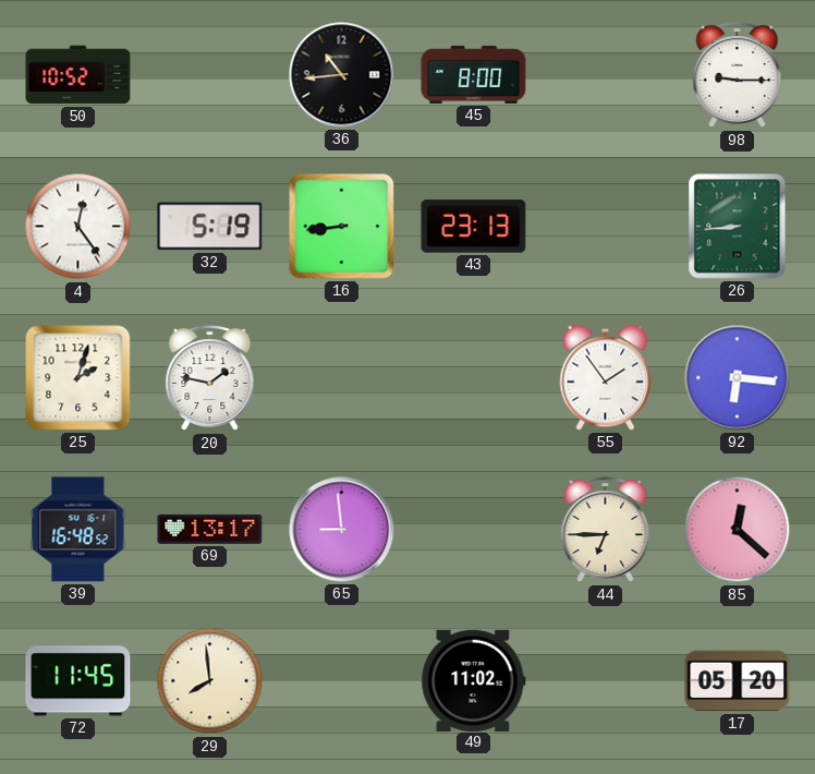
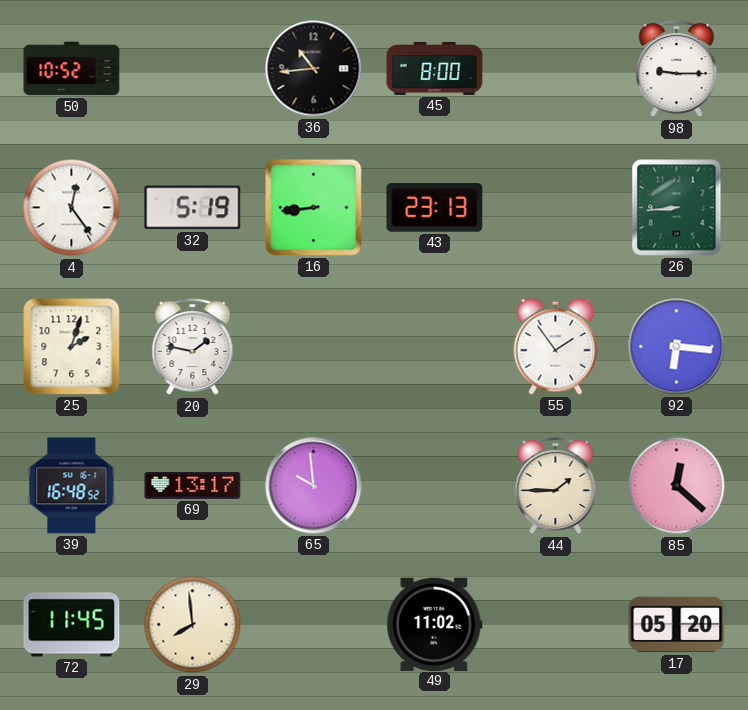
65: 8:59 -> 9:59 (314, 486)
44: 6:45 -> 1:45 (556, 486)
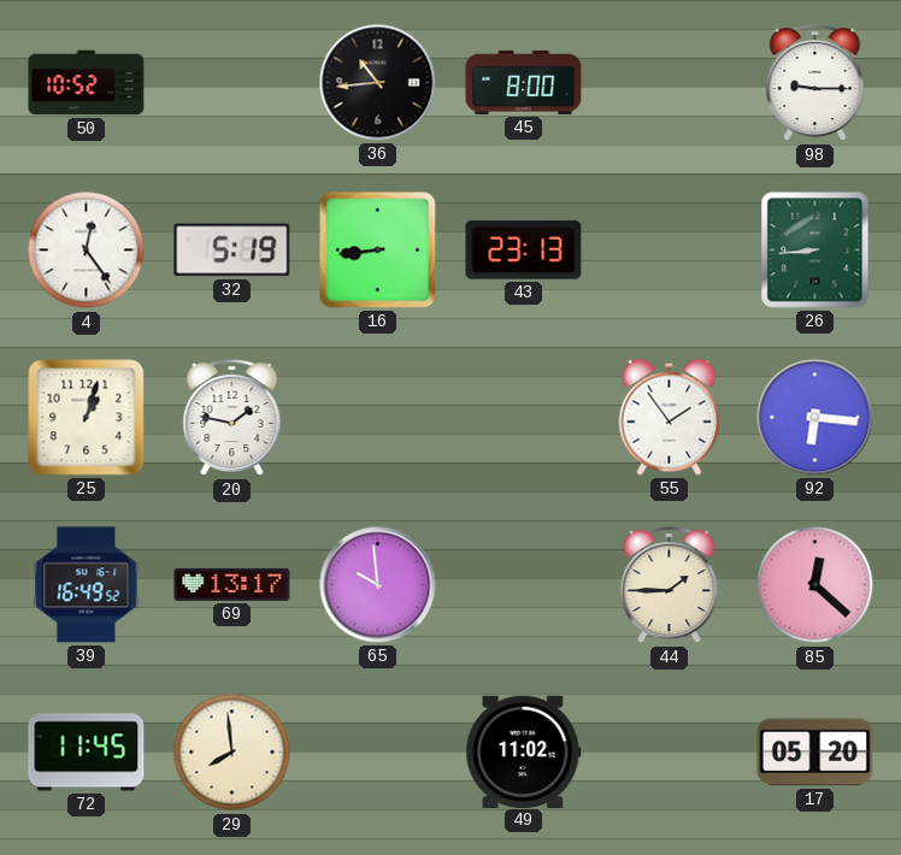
25: 2:03 -> 1:03 (87, 418)
39: 16:48 -> 16:49 (87, 585)
